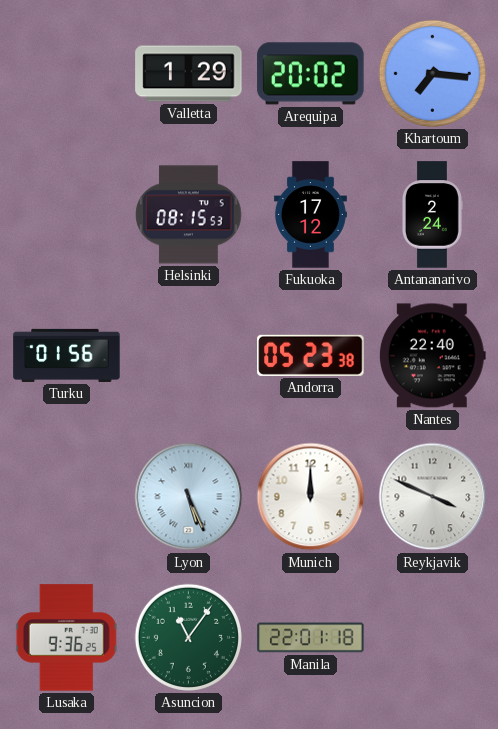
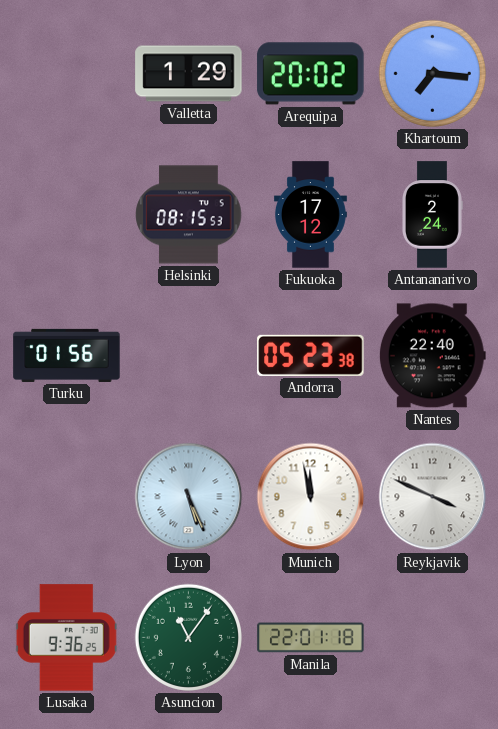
Munich: 12:00 -> 11:58 (311, 497)
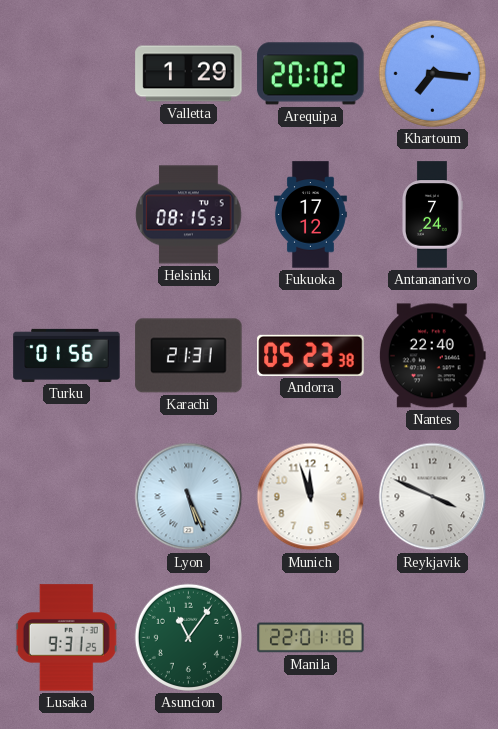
Antananarivo: 2:24 -> 7:24 (433, 215)
Karachi: none -> 21:31 (189, 356)
Munich: 11:58 -> 11:57 (311, 497)
Lusaka: 9:36 -> 9:31 (66, 638)
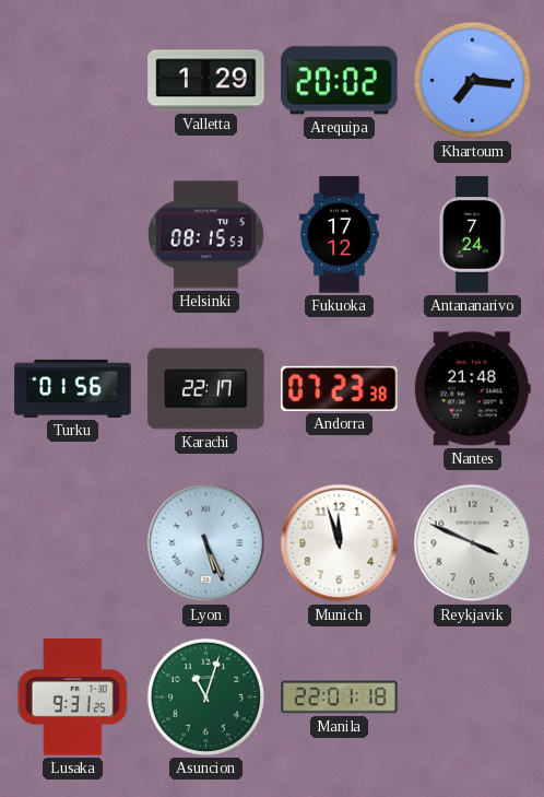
Karachi: 21:31 -> 22:17 (206, 389)
Andorra: 05:23 -> 07:23 (340, 388)
Nantes: 22:40 -> 21:48 (472, 389)
Asuncion: 11:06 -> 11:03 (205, 696)
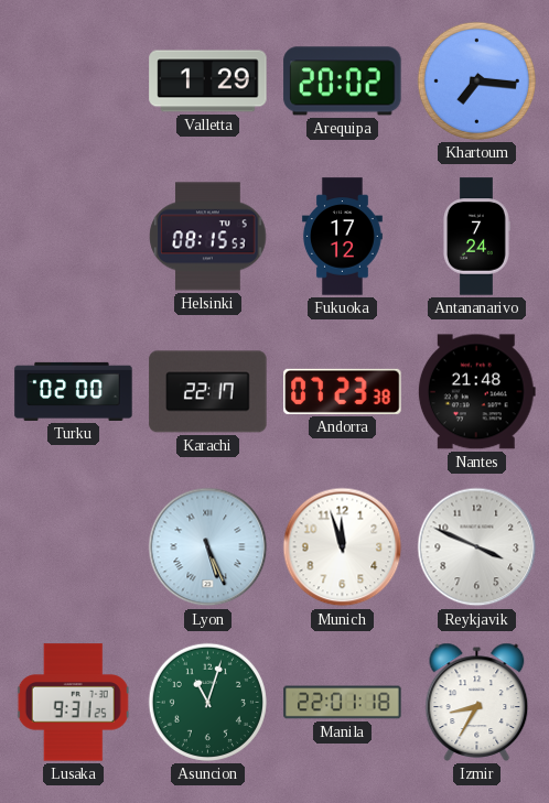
Turku: 01:56 -> 02:00 (74, 391)
Izmir: none -> 8:35 (477, 702)
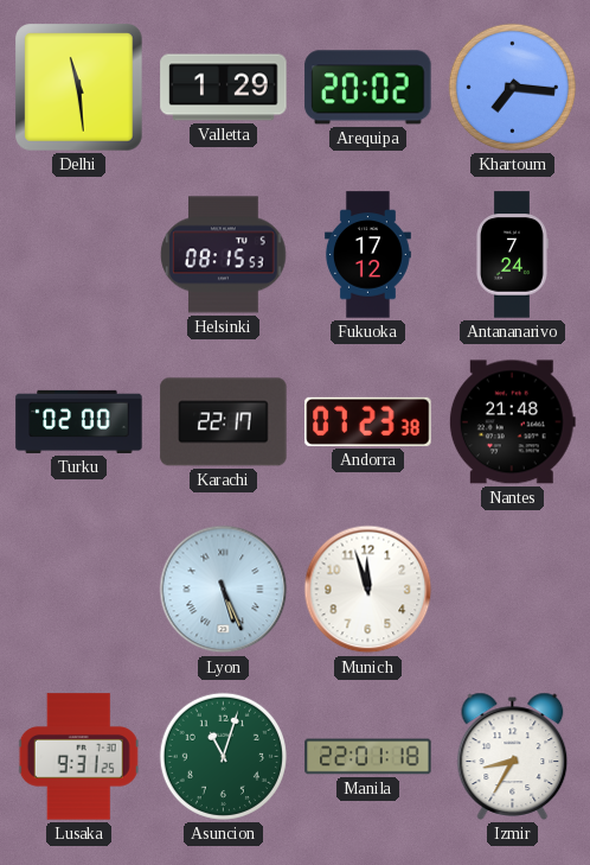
Delhi: none -> 11:29 (79, 88)
Reykjavik: 3:49 -> none (477, 547)
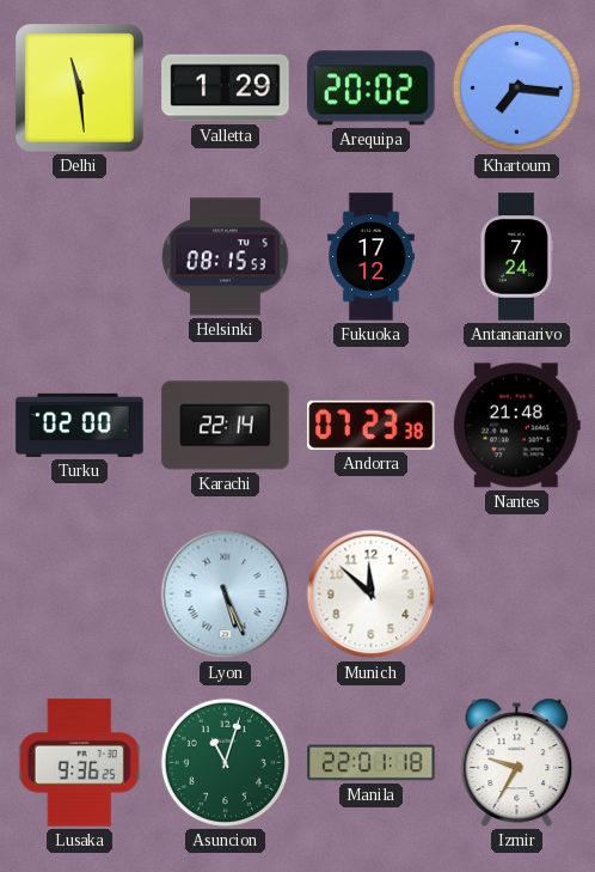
Karachi: 22:17 -> 22:14 (226, 426)
Munich: 11:57 -> 11:52 (372, 594)
Lusaka: 9:31 -> 9:36 (79, 763)
Izmir: 8:35 -> 9:35 (517, 762)
